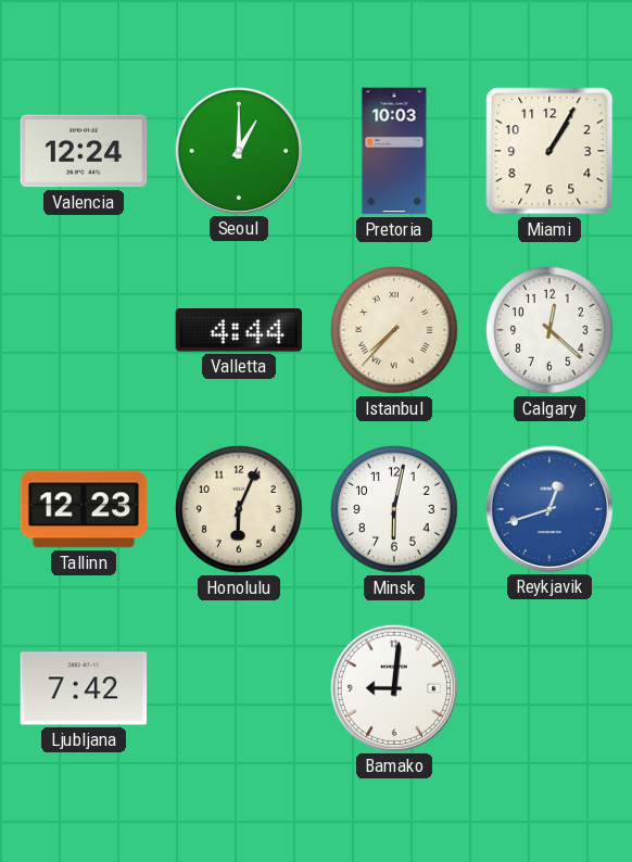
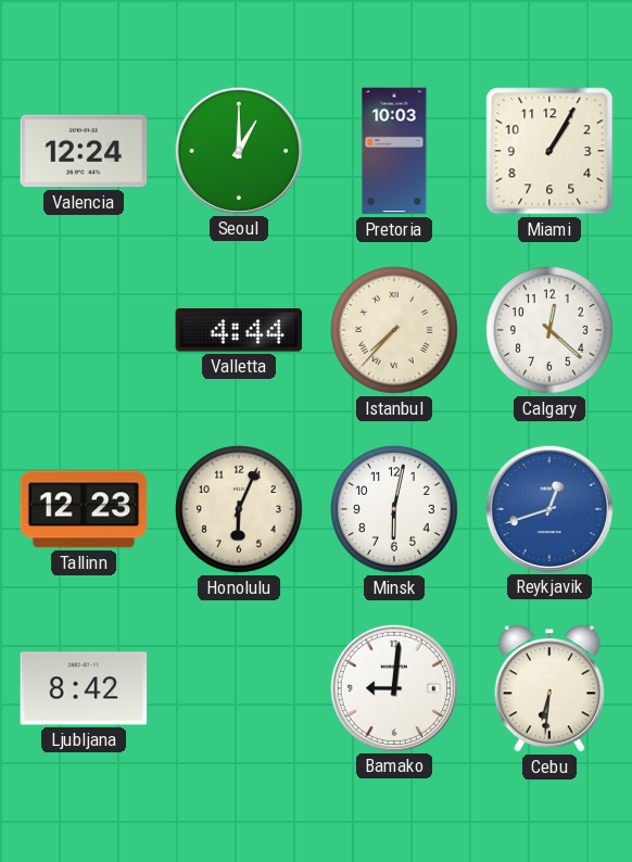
Ljubljana: 7:42 -> 8:42 (84, 688)
Cebu: none -> 6:31 (548, 688)
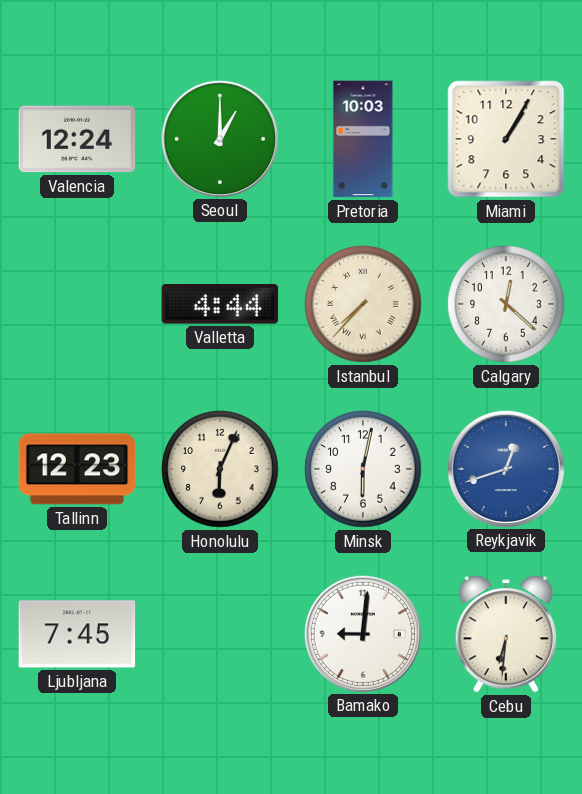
Ljubljana: 8:42 -> 7:45 (77, 634)
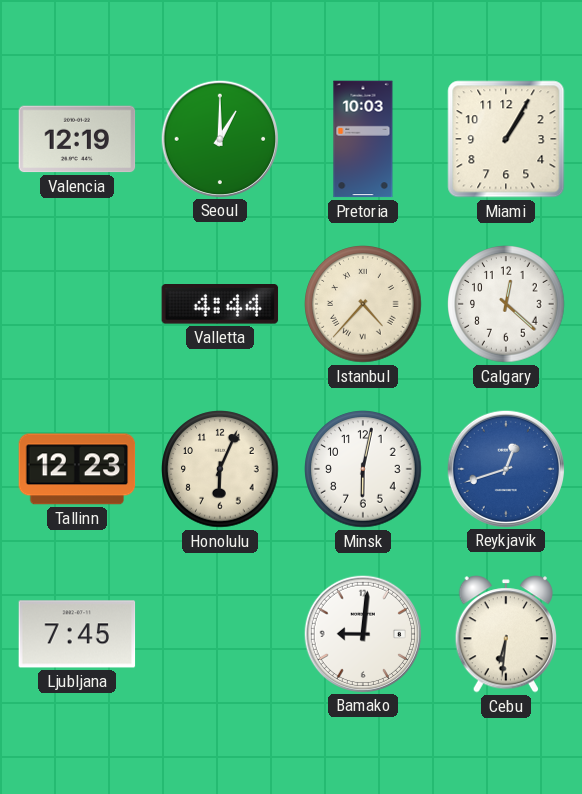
Valencia: 12:24 -> 12:19 (77, 139)
Istanbul: 7:37 -> 4:37 (363, 304)
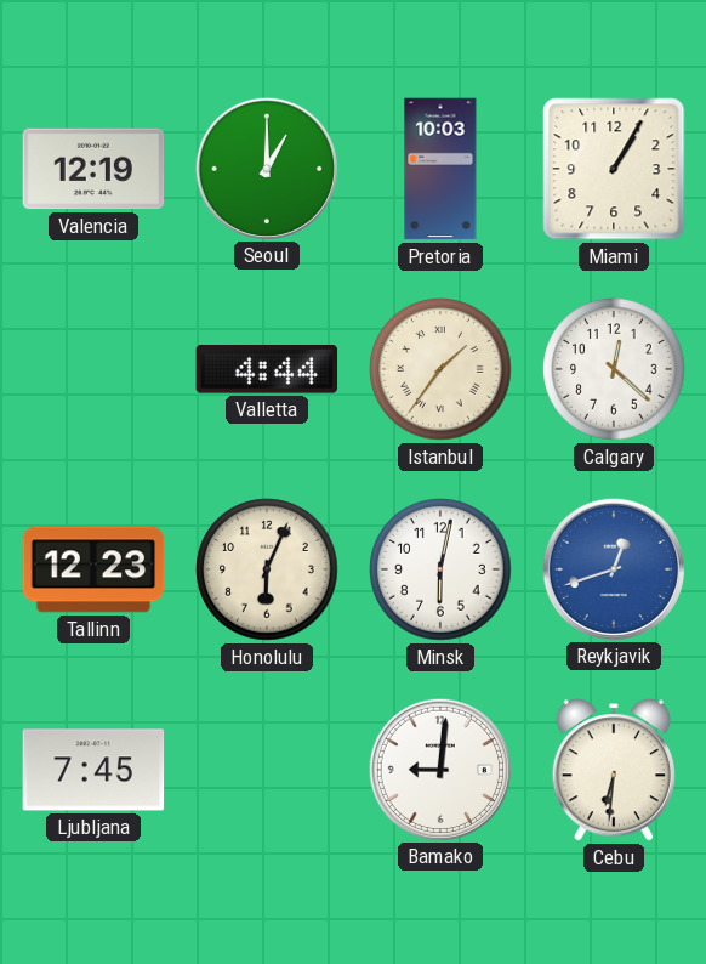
Istanbul: 4:37 -> 1:36 (440, 369)
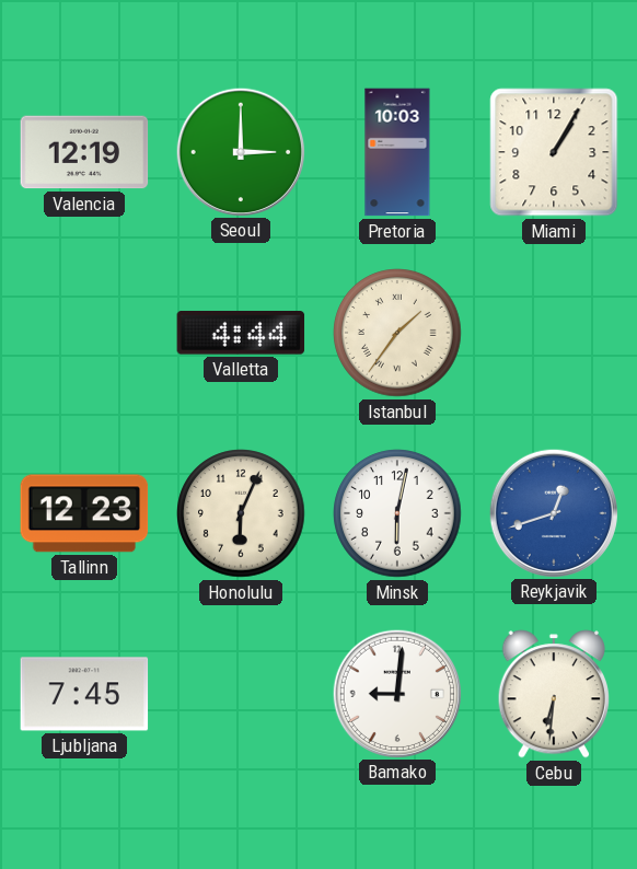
Seoul: 1:00 -> 3:00 (240, 151)
Calgary: 12:22 -> none (614, 369)
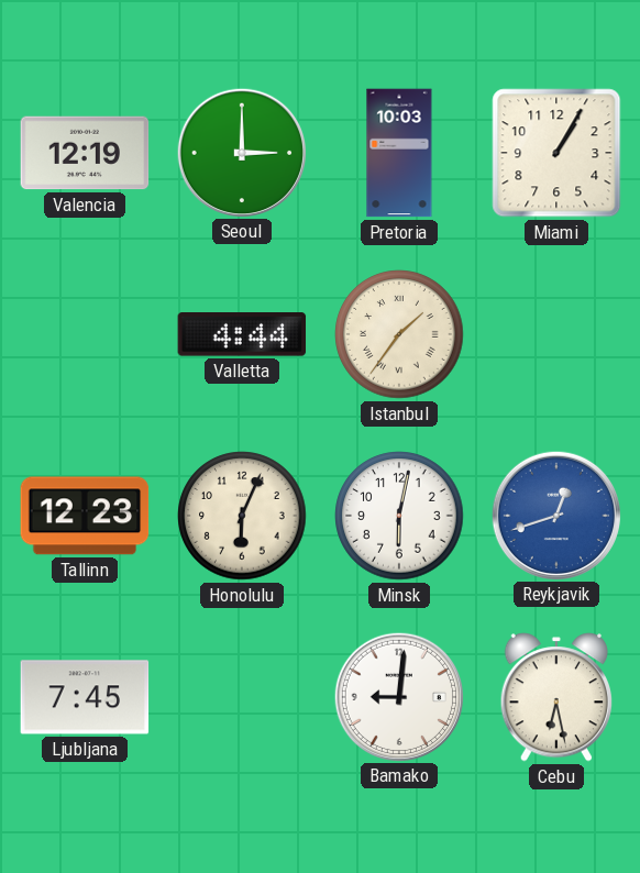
Cebu: 6:31 -> 6:28 (555, 697)
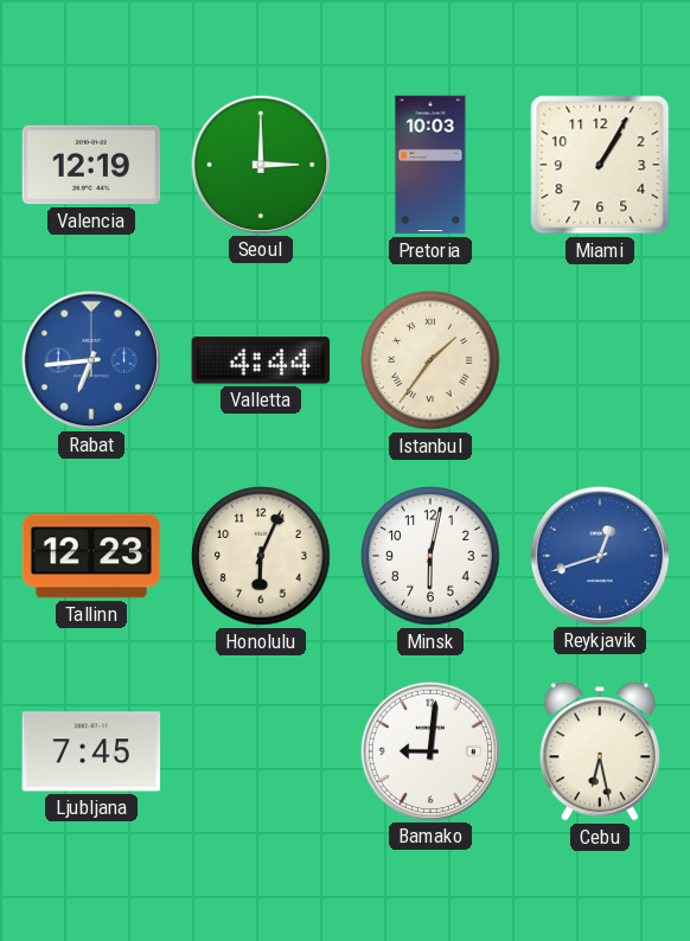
Rabat: none -> 6:44 (90, 359)
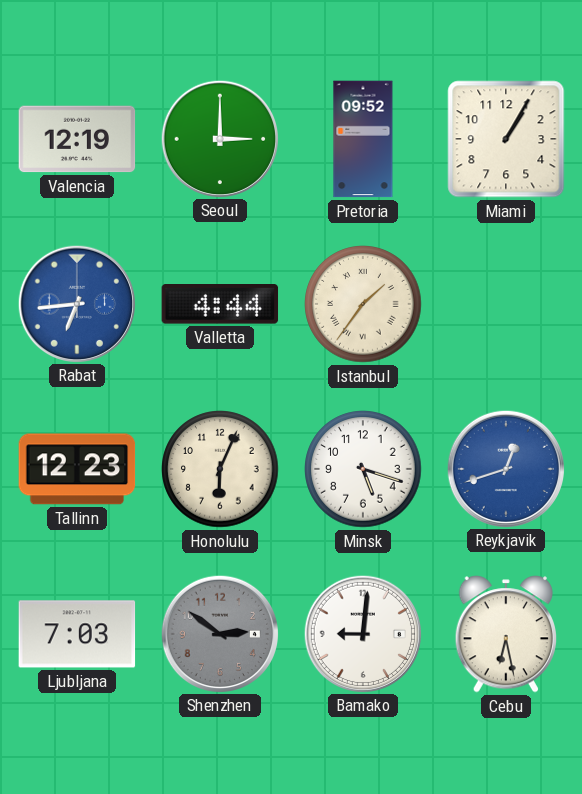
Pretoria: 10:03 -> 09:52 (363, 139)
Minsk: 6:02 -> 5:18 (363, 469)
Ljubljana: 7:45 -> 7:03 (77, 634)
Shenzhen: none -> 2:51 (219, 633)
